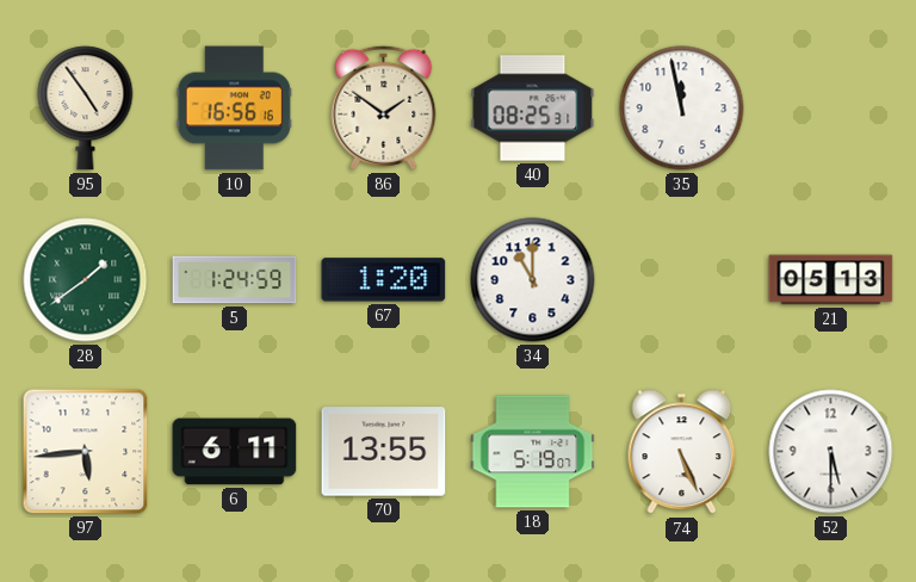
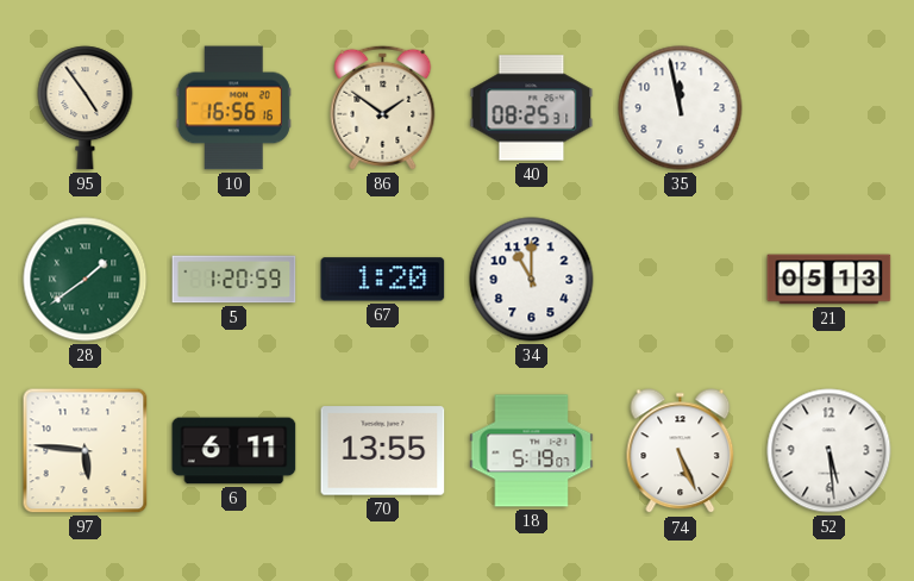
5: 1:24 -> 1:20 (234, 280)
97: 5:44 -> 5:46 (86, 451)
52: 5:30 -> 5:29 (830, 451)
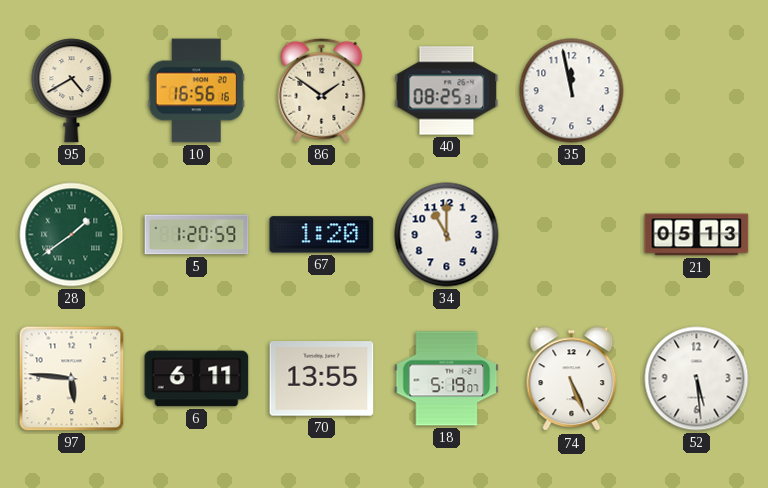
95: 4:54 -> 4:40 (72, 91)
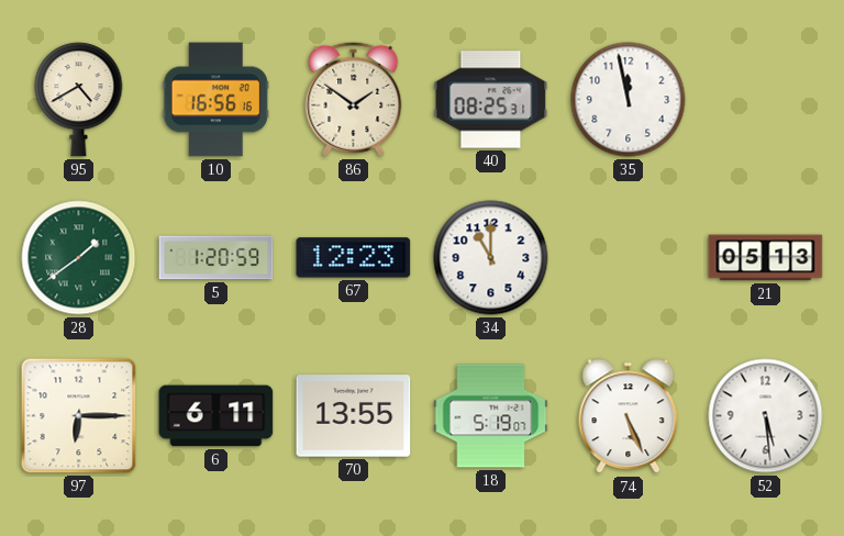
67: 1:20 -> 12:23 (354, 258)
97: 5:46 -> 6:15 (79, 416)
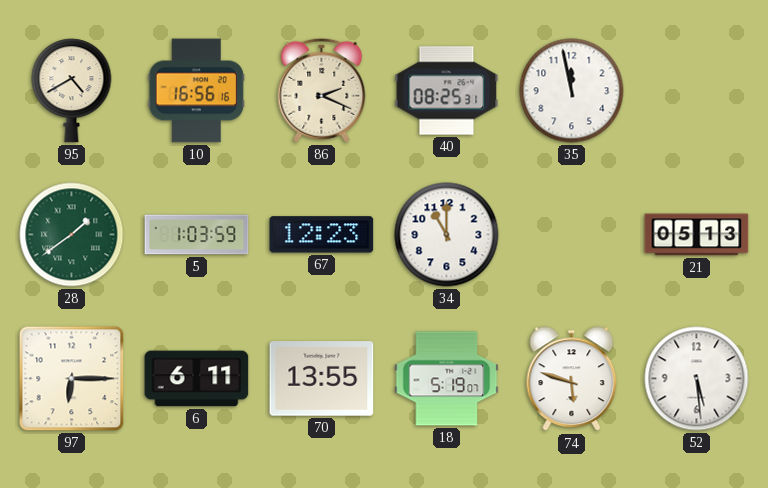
86: 1:51 -> 2:19 (322, 90)
5: 1:20 -> 1:03 (197, 235)
74: 5:26 -> 5:48 (572, 379)
